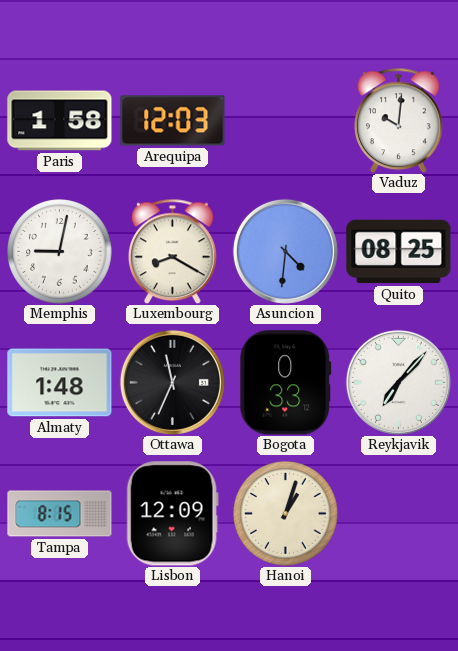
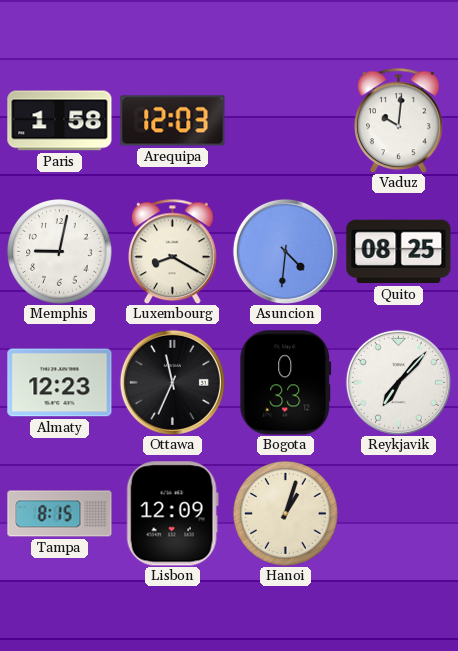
Almaty: 1:48 -> 12:23 (60, 383)
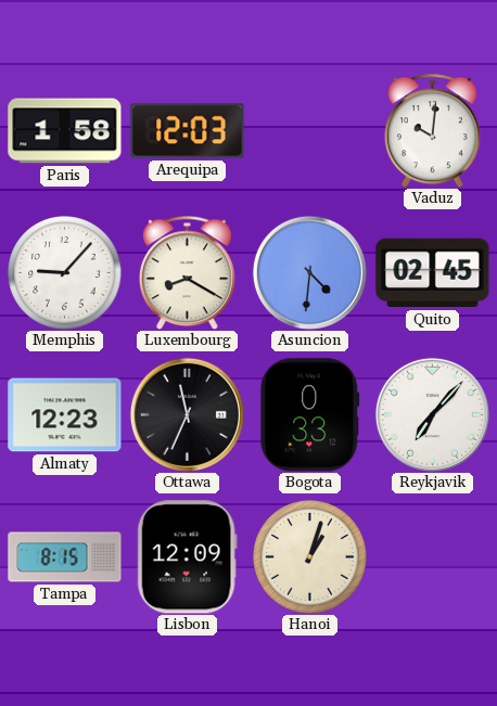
Memphis: 9:02 -> 9:07 (65, 273)
Quito: 08:25 -> 02:45 (433, 273)
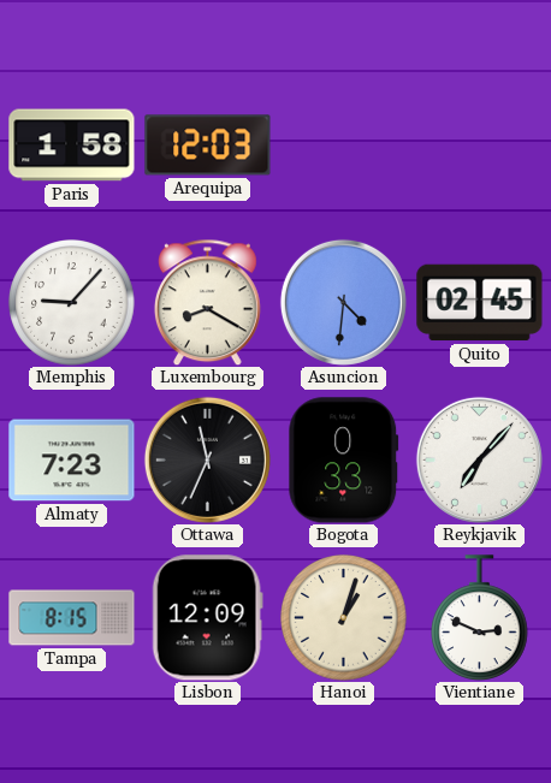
Vaduz: 10:01 -> none (432, 130)
Almaty: 12:23 -> 7:23 (72, 461)
Vientiane: none -> 2:49 (480, 617)
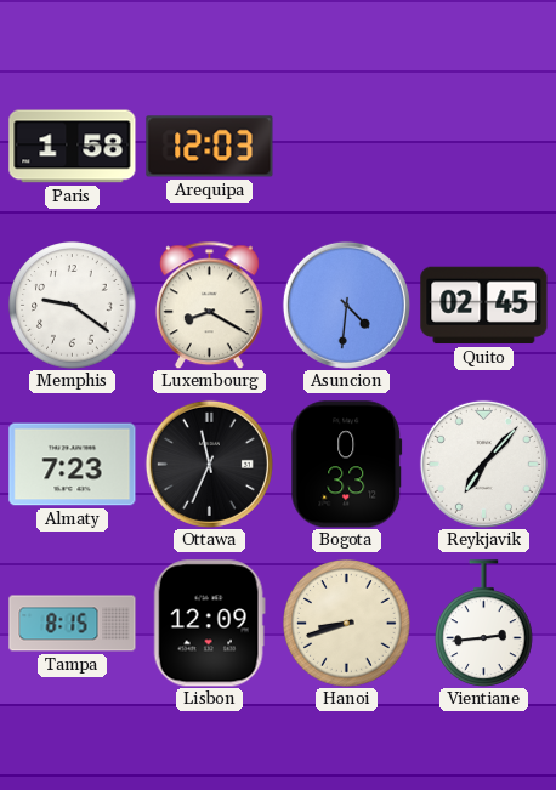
Memphis: 9:07 -> 9:21 (73, 306)
Hanoi: 1:03 -> 8:42 (347, 624)
Vientiane: 2:49 -> 2:44 (484, 623)
